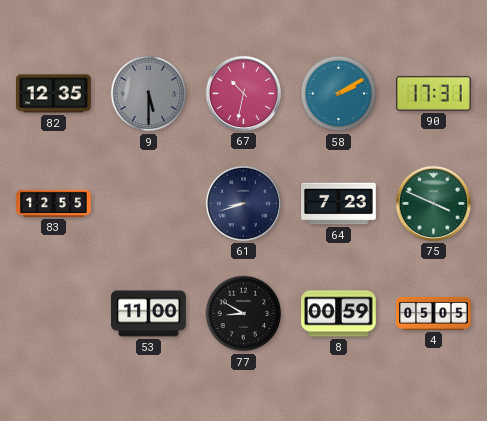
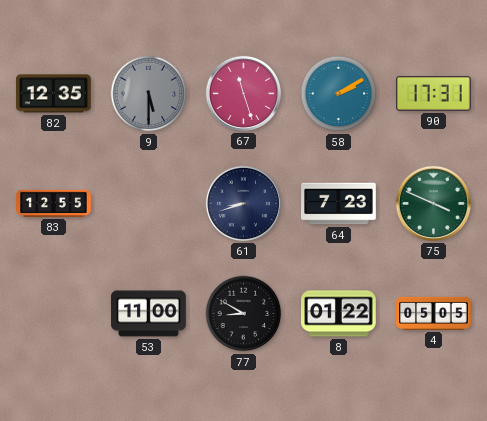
67: 10:32 -> 11:27 (243, 93)
8: 00:59 -> 01:22 (339, 314)
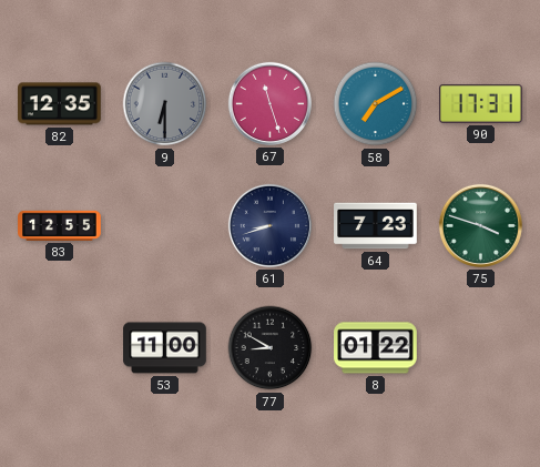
9: 5:30 -> 6:30 (165, 104)
58: 2:10 -> 7:10 (376, 104)
75: 3:49 -> 3:48 (480, 225)
4: 05:05 -> none (434, 313)
